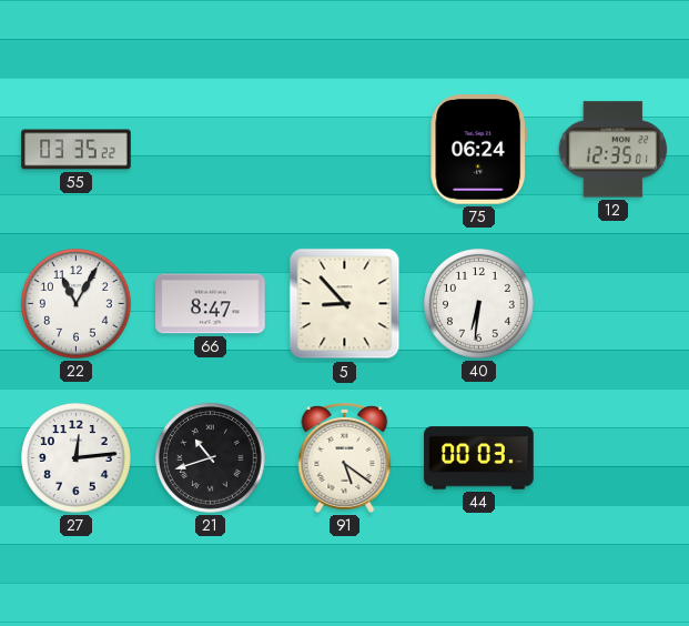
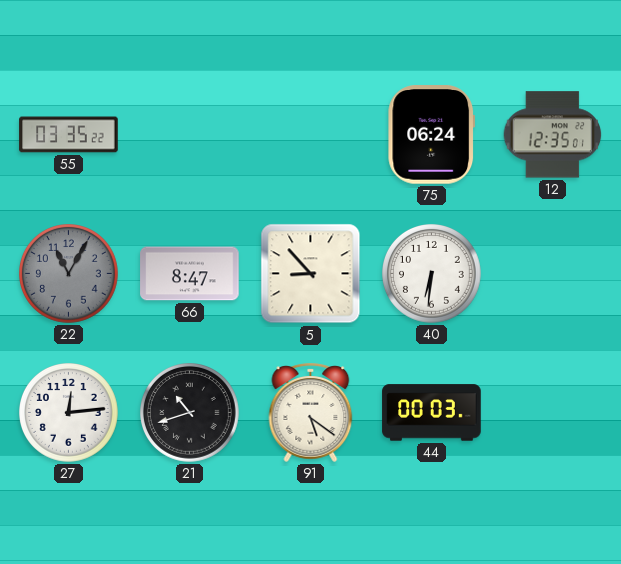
22 dial: white -> grey (69, 274)
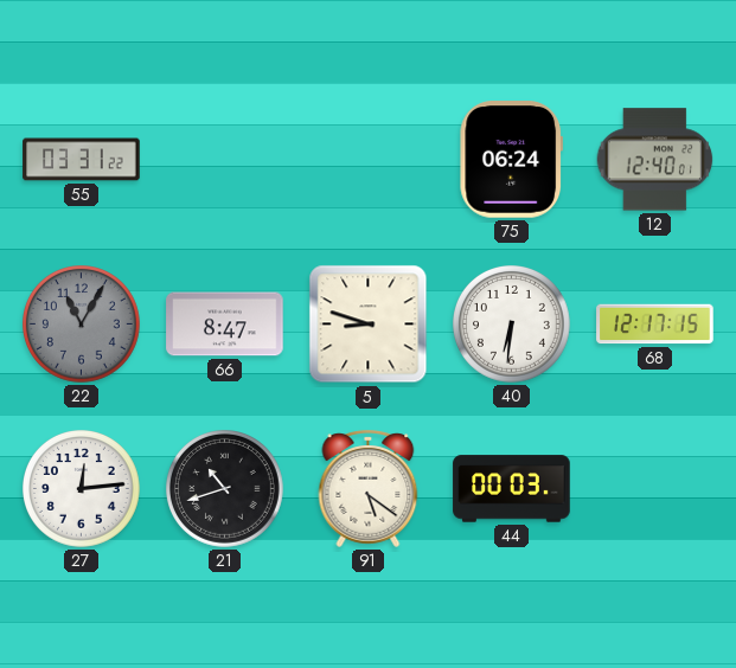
55: 03:35 -> 03:31 (82, 160)
12: 12:35 -> 12:40 (655, 160)
5: 8:53 -> 8:48 (369, 325)
68: none -> 12:17 (655, 325)
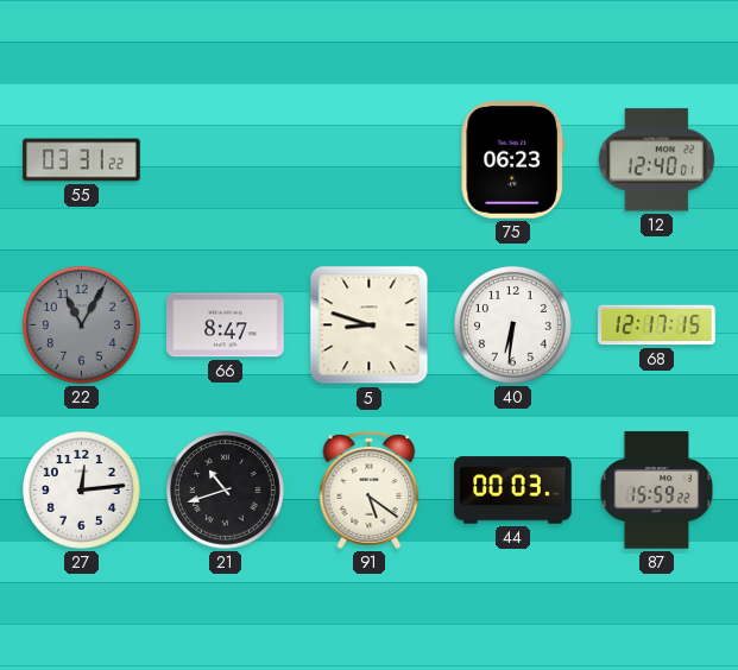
75: 06:24 -> 06:23 (513, 160)
87: none -> 15:59 (657, 491)
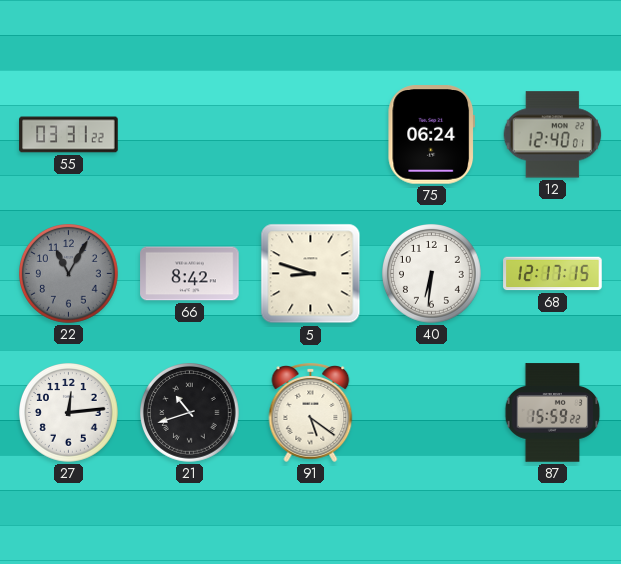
75: 06:23 -> 06:24 (432, 135)
66: 8:47 -> 8:42 (190, 274)
44: 00:03 -> none (513, 491)
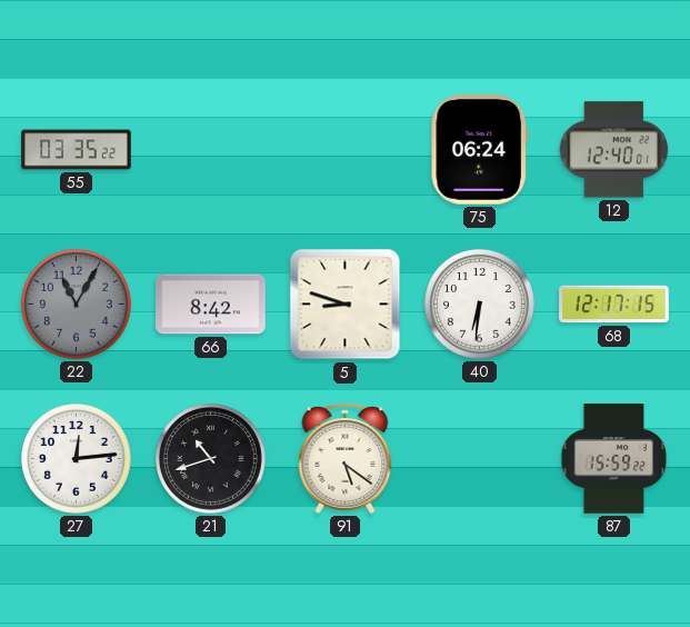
55: 03:31 -> 03:35 (77, 150)
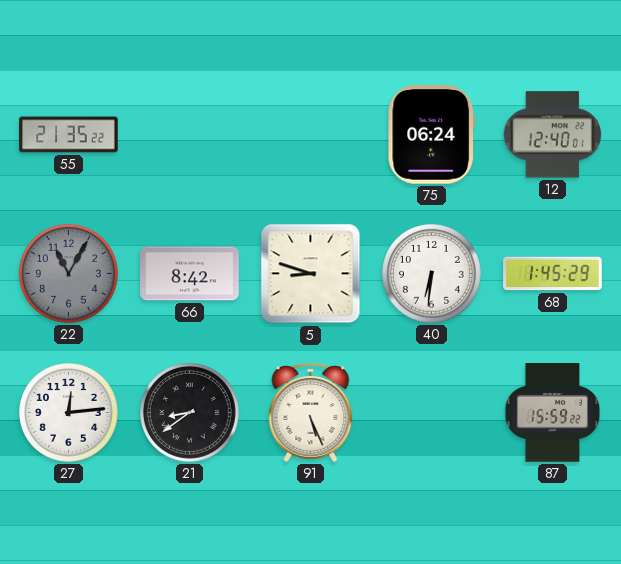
55: 03:35 -> 21:35 (69, 135)
68: 12:17 -> 1:45 (553, 274)
21: 10:42 -> 8:39 (190, 413)
91: 5:21 -> 5:26 (311, 412)
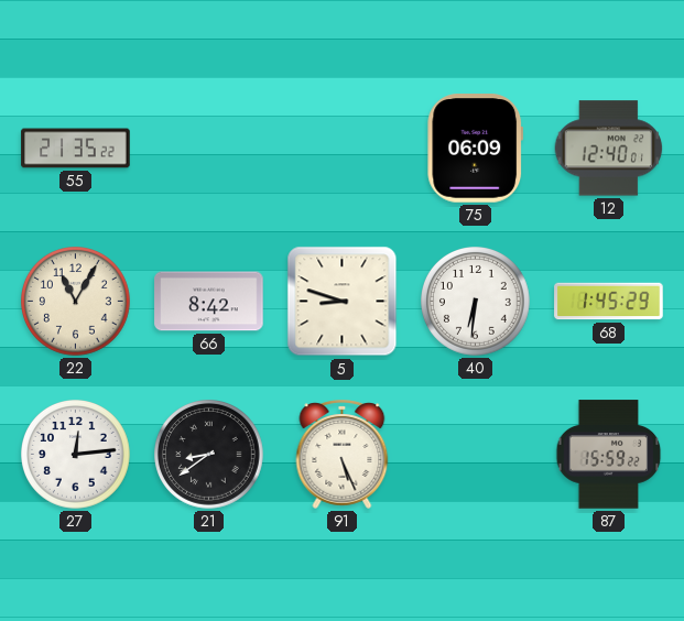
75: 06:24 -> 06:09 (476, 149)
22 dial: grey -> cream (76, 302)
